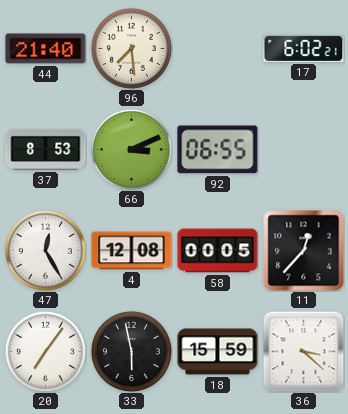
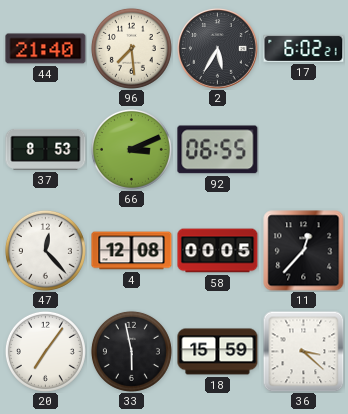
2: none -> 5:35 (218, 49)
47: 12:25 -> 12:23 (45, 250)
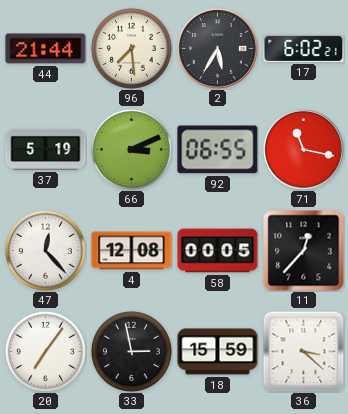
44: 21:40 -> 21:44 (46, 49)
37: 8:53 -> 5:19 (46, 149)
71: none -> 11:17 (304, 150)
33: 5:58 -> 2:58 (131, 351)
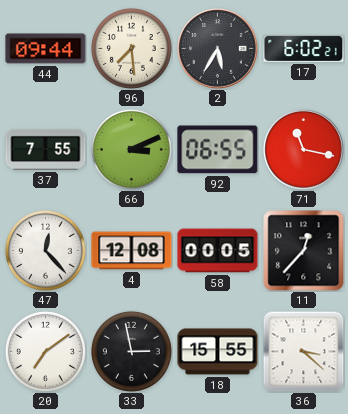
44: 21:44 -> 09:44 (46, 49)
37: 5:19 -> 7:55 (46, 149)
20: 7:06 -> 7:09 (45, 351)
18: 15:59 -> 15:55 (218, 352)
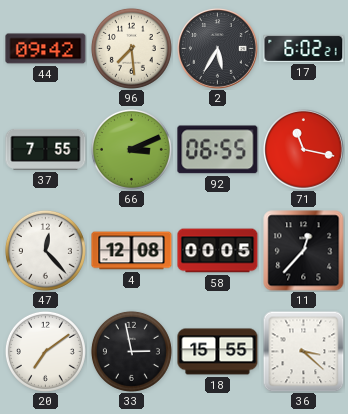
44: 09:44 -> 09:42 (46, 49)
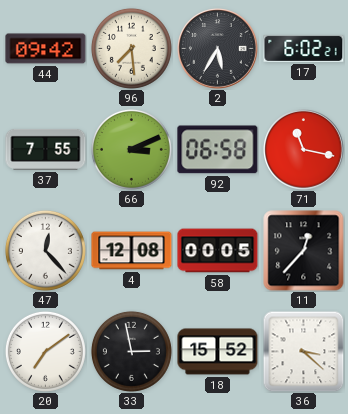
92: 06:55 -> 06:58 (218, 150)
18: 15:55 -> 15:52 (218, 352)
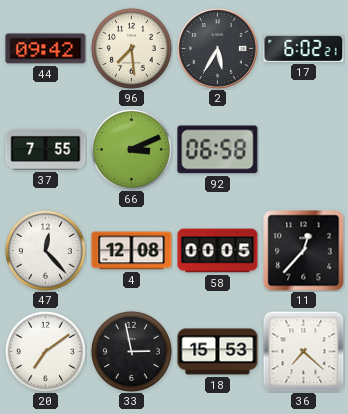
71: 11:17 -> none (304, 150)
18: 15:52 -> 15:53 (218, 352)
36: 3:22 -> 7:22 (303, 351)
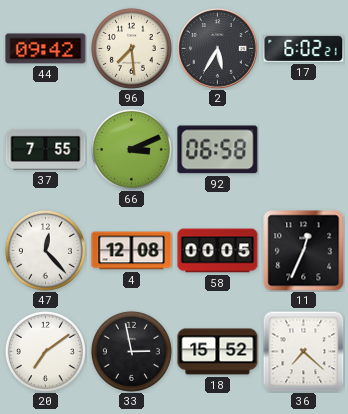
11: 12:37 -> 12:34 (304, 251)
18: 15:53 -> 15:52 (218, 352)
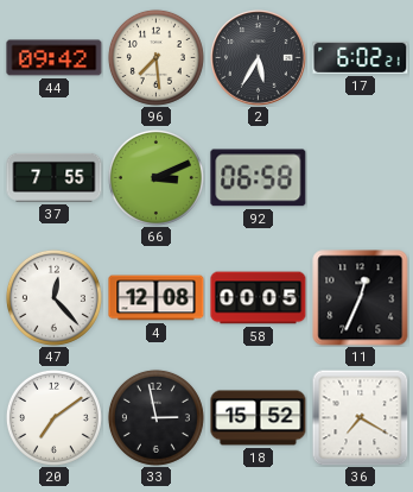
36: 7:22 -> 7:20 (360, 417)
